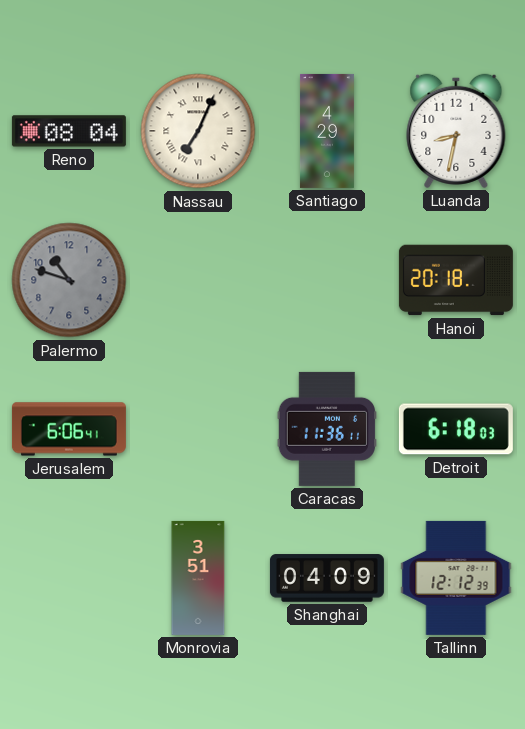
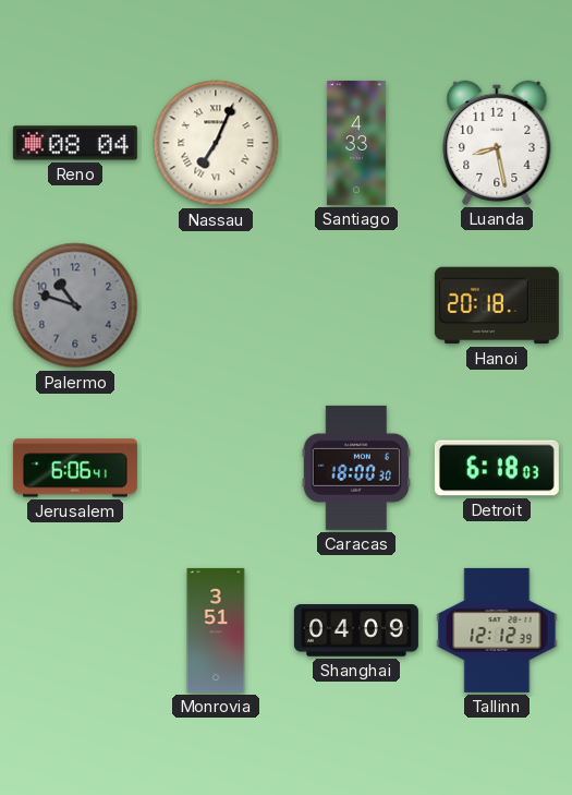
Santiago: 4:29 -> 4:33 (356, 143)
Luanda: 8:32 -> 8:28 (497, 143)
Caracas: 11:36 -> 18:00 (355, 468)
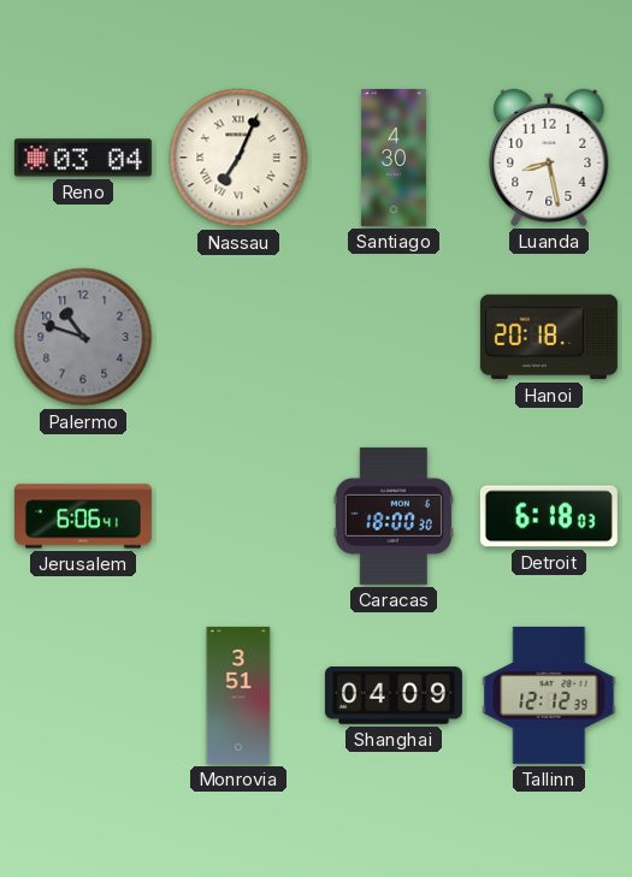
Reno: 08:04 -> 03:04 (83, 158)
Santiago: 4:33 -> 4:30 (394, 158)
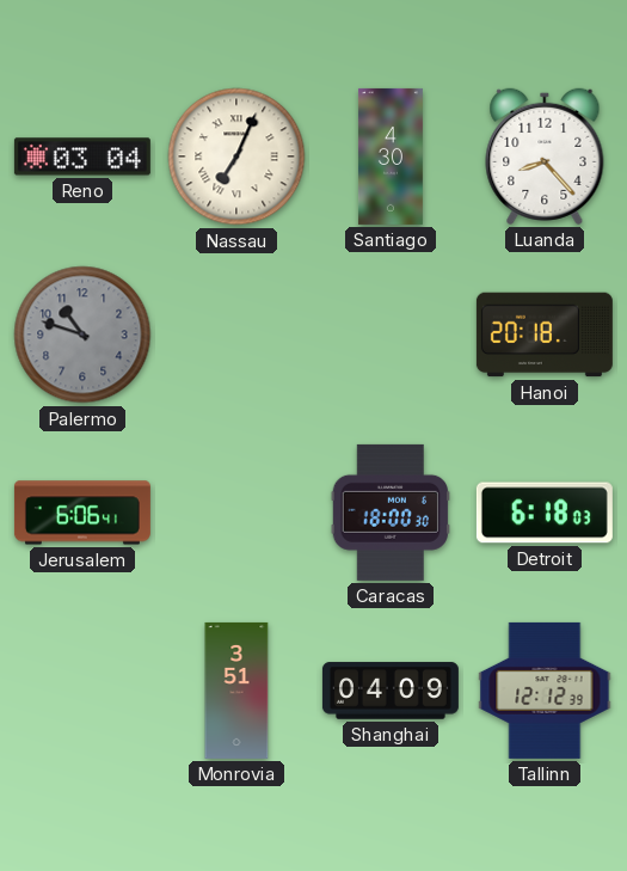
Luanda: 8:28 -> 8:23 (545, 157)
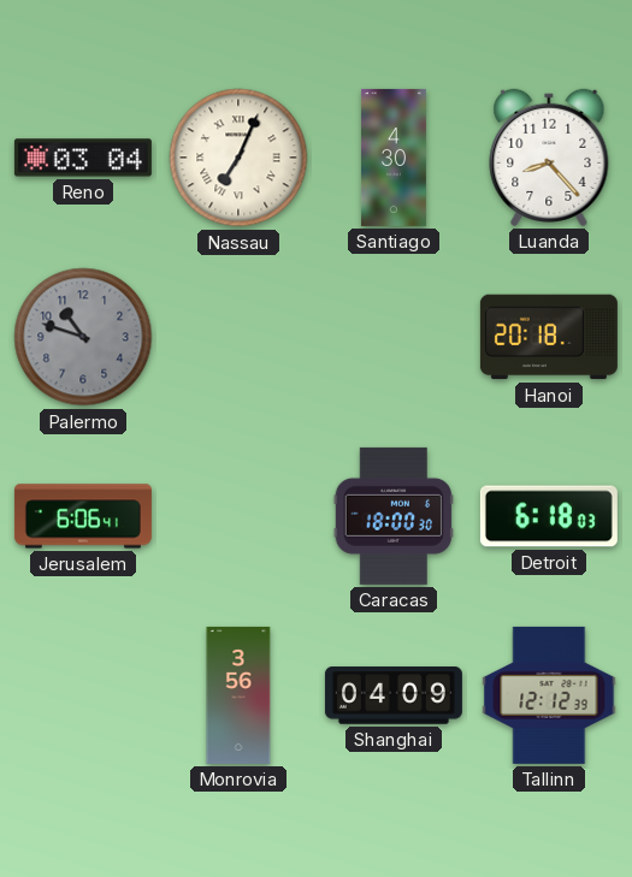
Monrovia: 3:51 -> 3:56 (238, 695)
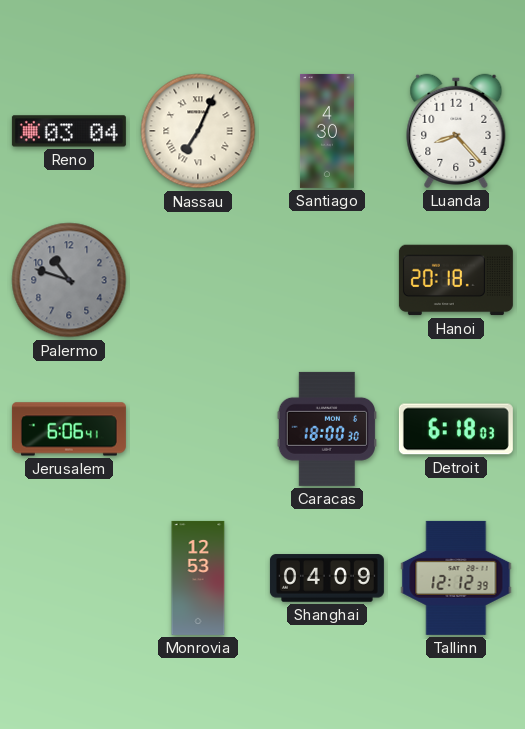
Monrovia: 3:56 -> 12:53 (198, 578)
